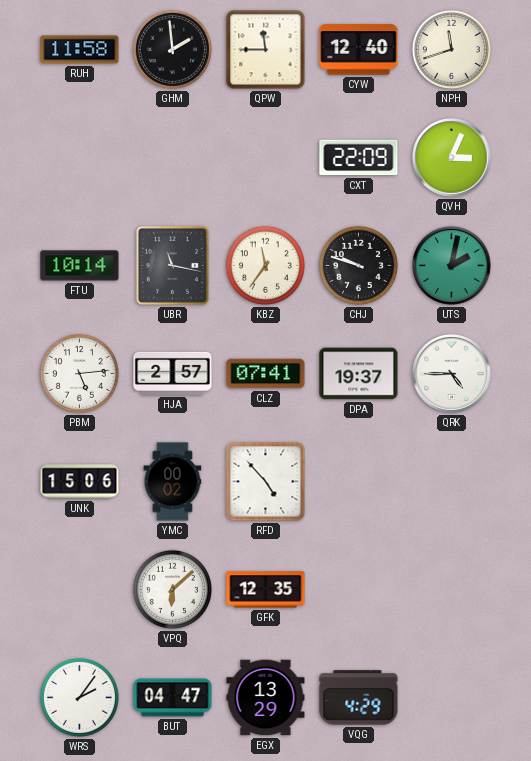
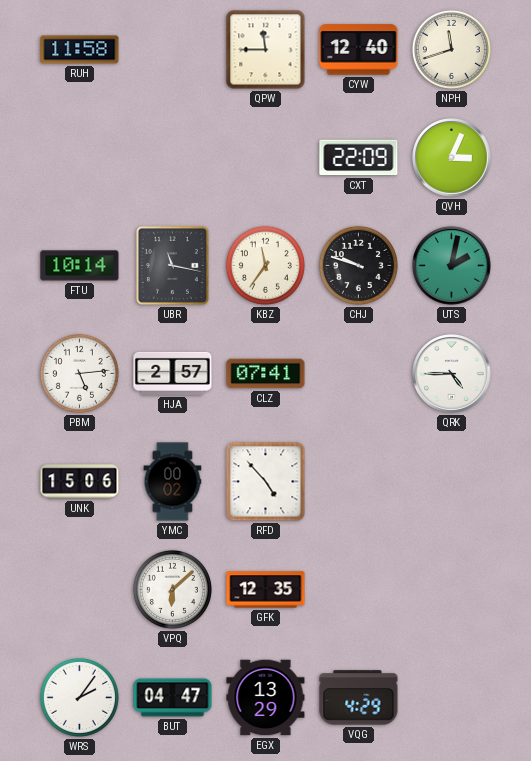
GHM: 1:59 -> none (172, 49)
DPA: 19:37 -> none (359, 374)
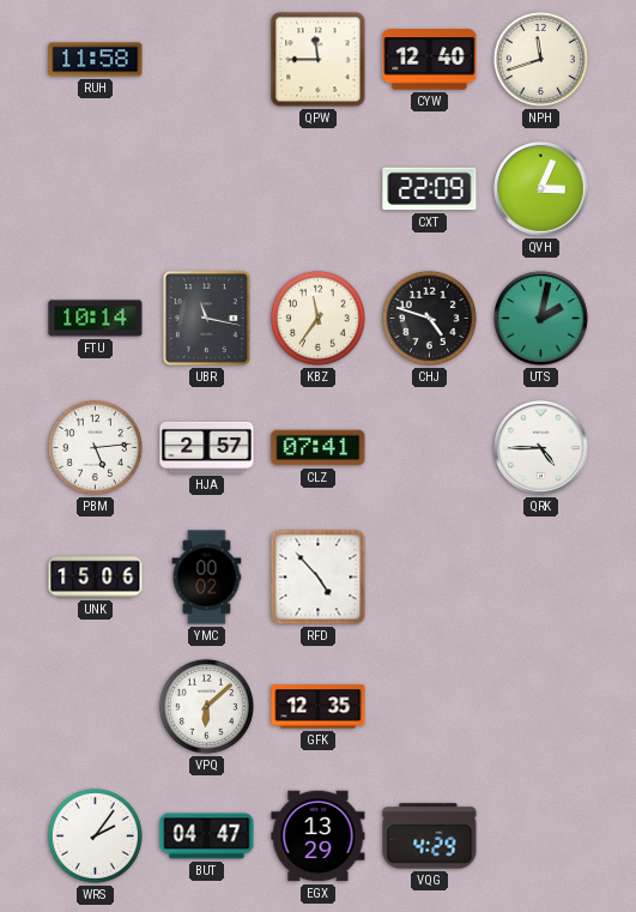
CHJ: 9:48 -> 4:48 (429, 318)
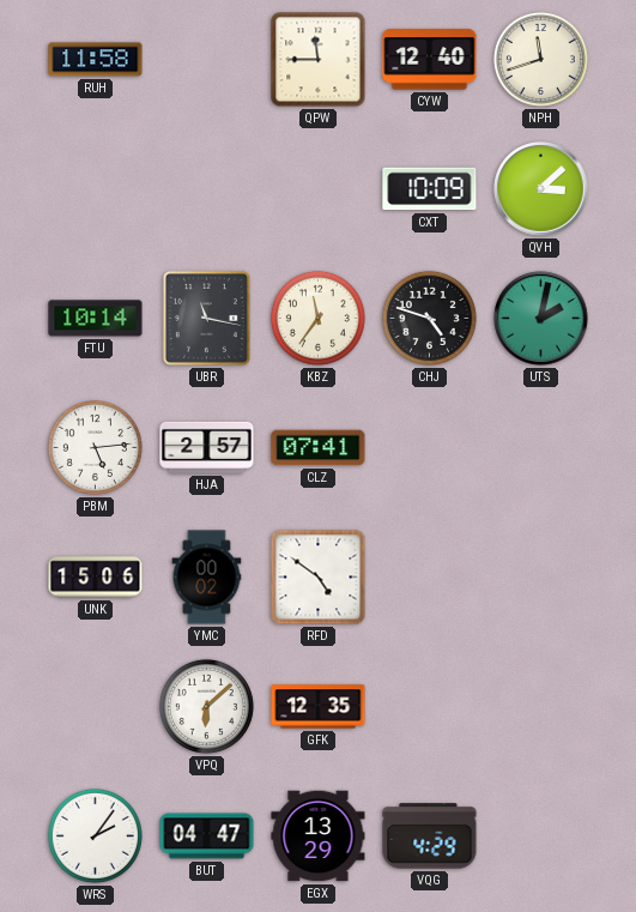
CXT: 22:09 -> 10:09 (430, 189)
QVH: 3:04 -> 3:08 (541, 189)
QRK: 4:45 -> none (541, 448)
RFD: 4:53 -> 4:51 (319, 578)
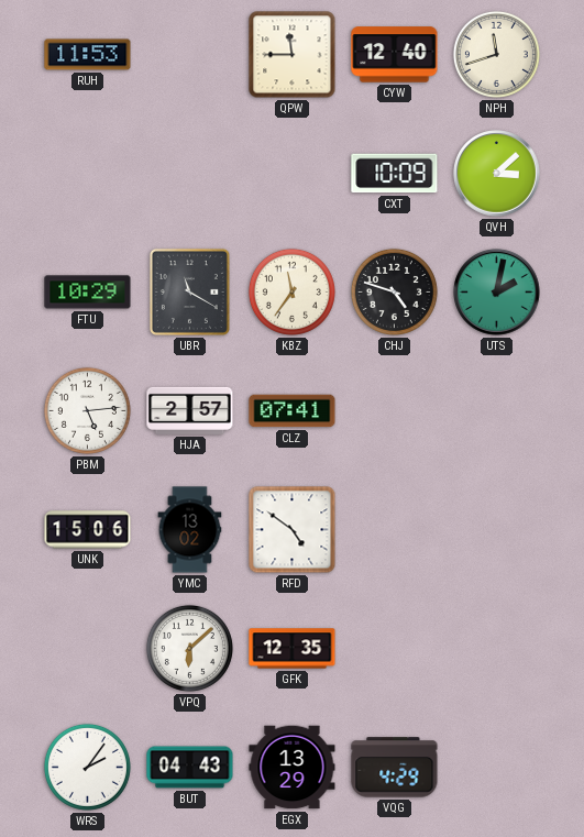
RUH: 11:58 -> 11:53 (88, 55)
FTU: 10:14 -> 10:29 (88, 293)
UBR: 11:17 -> 11:20 (189, 291)
YMC: 00:02 -> 13:02 (190, 530)
BUT: 04:47 -> 04:43 (190, 768)
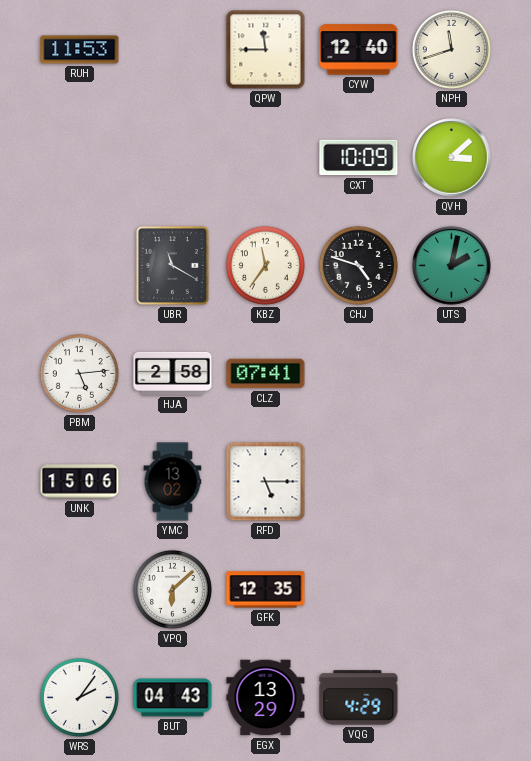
FTU: 10:29 -> none (88, 293)
HJA: 2:57 -> 2:58 (173, 373)
RFD: 4:51 -> 5:15 (266, 482)
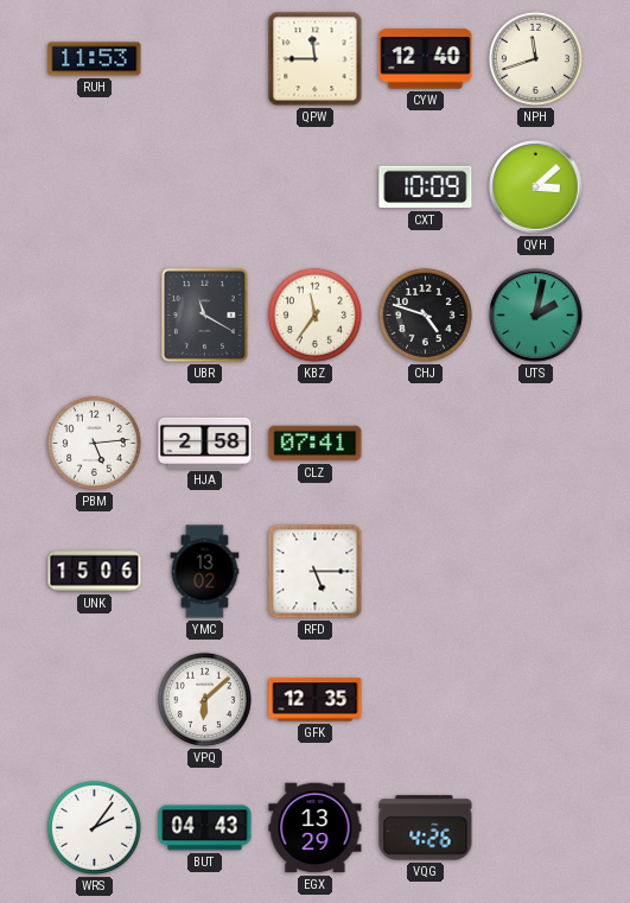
VQG: 4:29 -> 4:26 (426, 828)
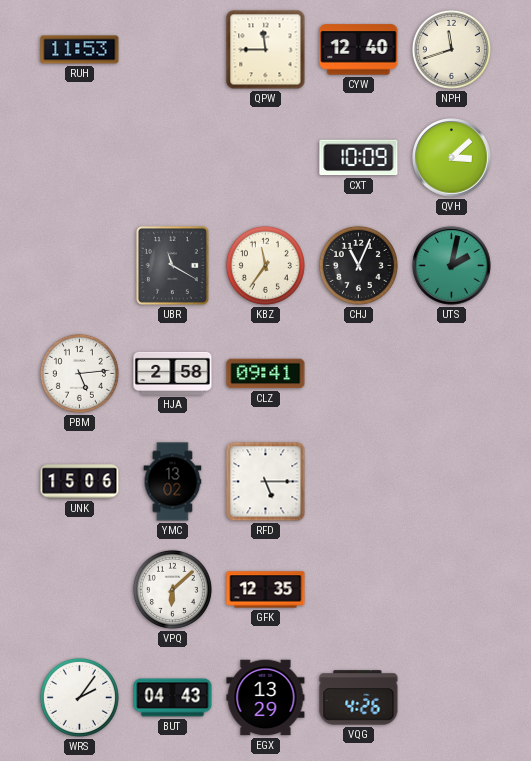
CHJ: 4:48 -> 11:04 (358, 265)
CLZ: 07:41 -> 09:41 (266, 374)
